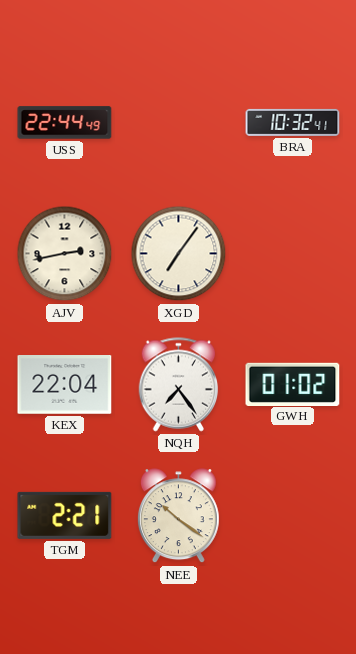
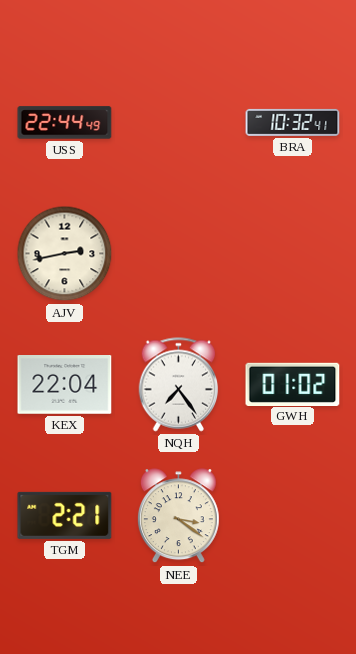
XGD: 7:06 -> none (179, 254)
NEE: 10:21 -> 3:21 (178, 516)
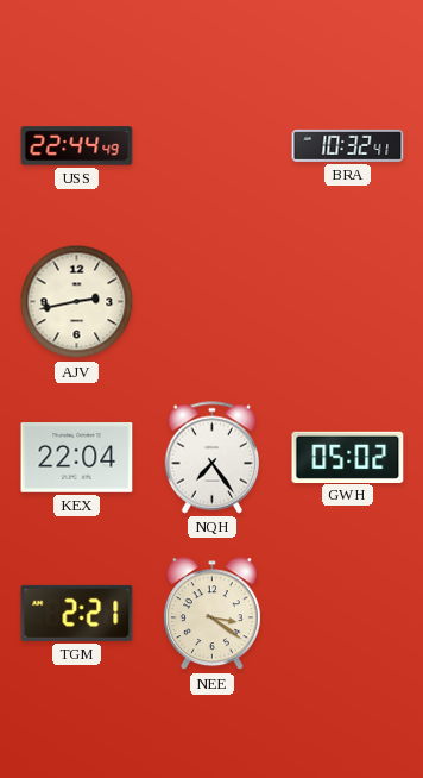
GWH: 01:02 -> 05:02 (348, 457)
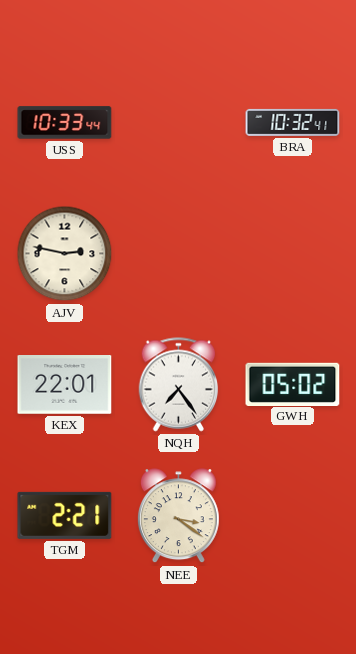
USS: 22:44 -> 10:33 (65, 123)
AJV: 2:43 -> 2:47 (65, 254)
KEX: 22:04 -> 22:01 (65, 385)
